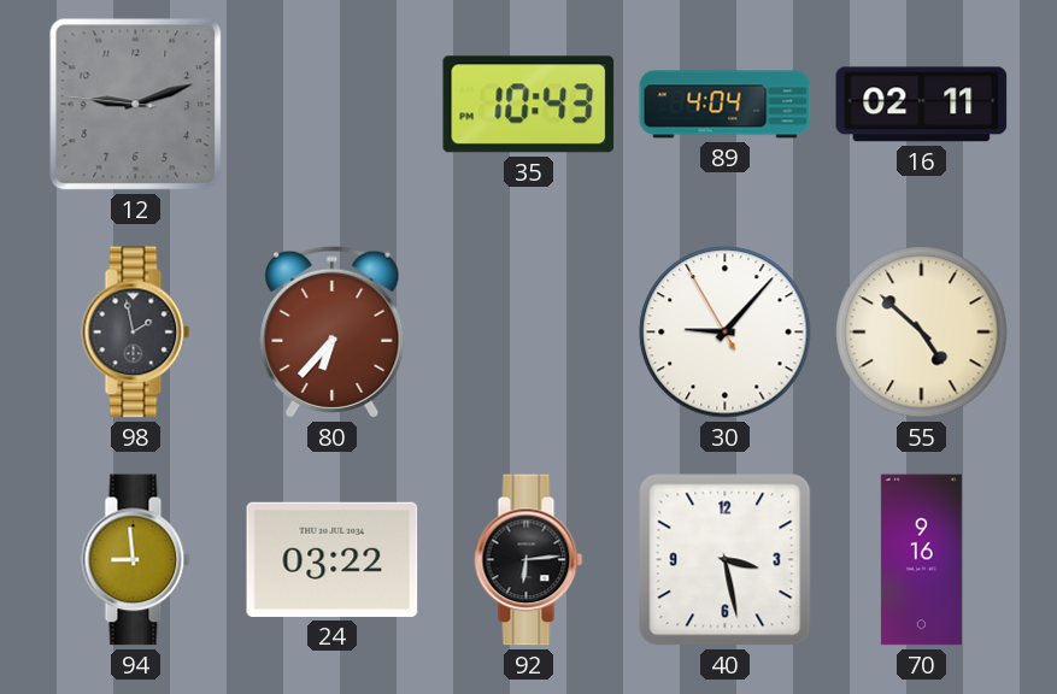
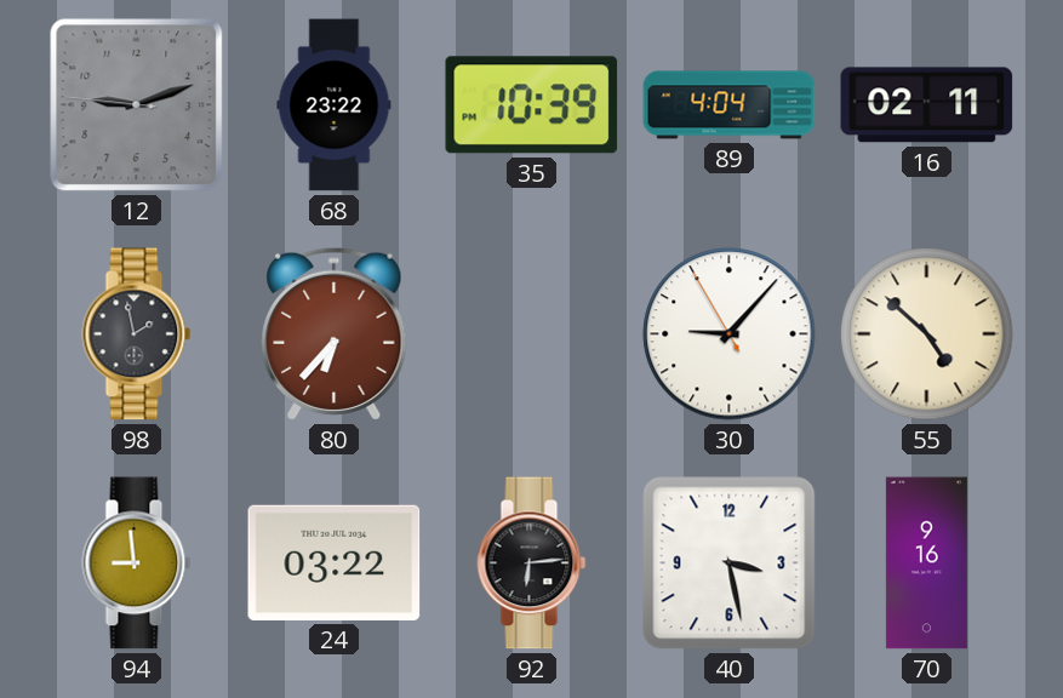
68: none -> 23:22 (335, 105)
35: 10:43 -> 10:39 (532, 105)
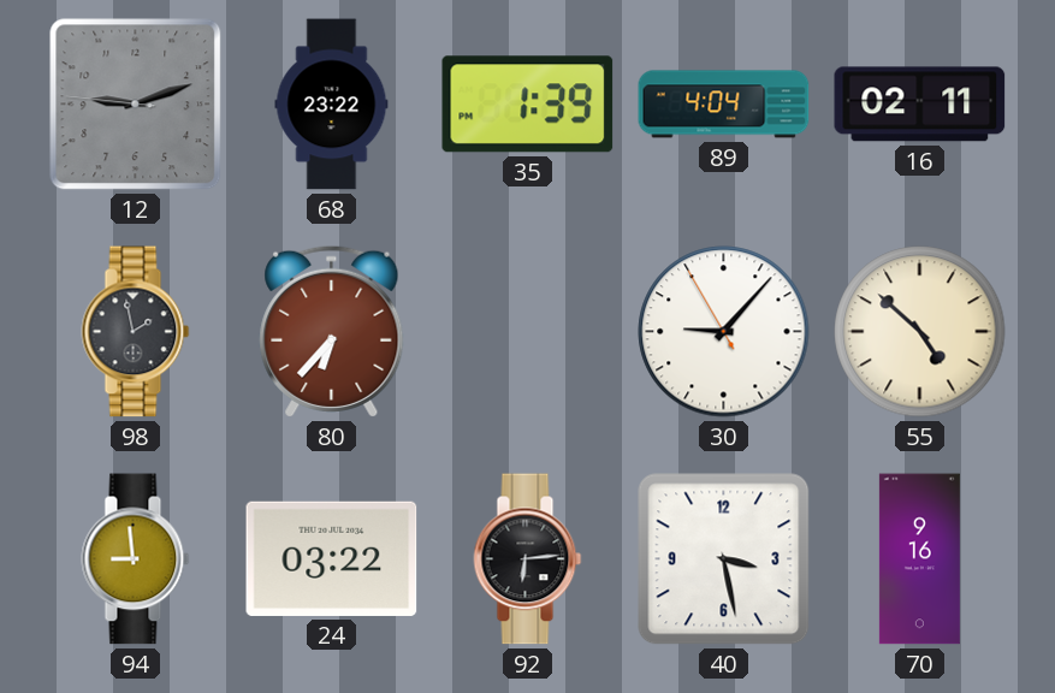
35: 10:39 -> 1:39 (528, 105)
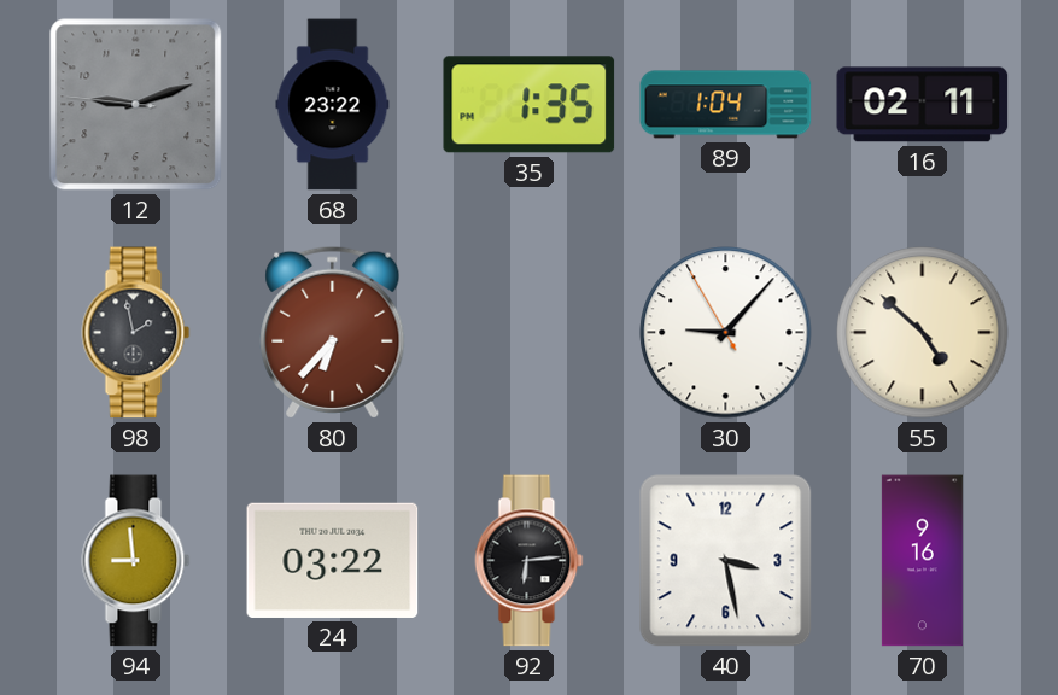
35: 1:39 -> 1:35 (530, 105)
89: 4:04 -> 1:04 (726, 105)
